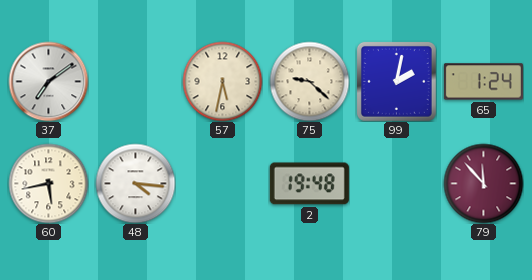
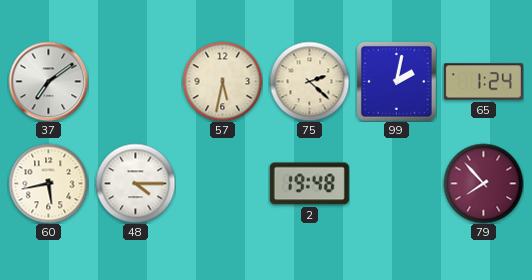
75: 9:22 -> 2:22 (309, 81)
48: 4:16 -> 4:15 (135, 183)
79: 11:53 -> 7:53 (483, 183)
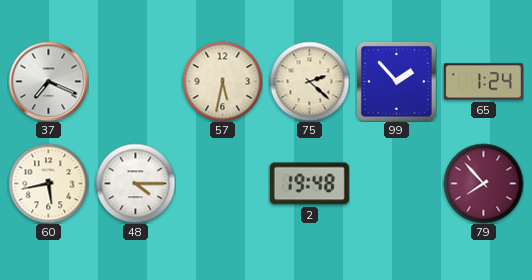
37: 7:09 -> 7:19 (48, 81)
99: 2:02 -> 1:53 (396, 81)
